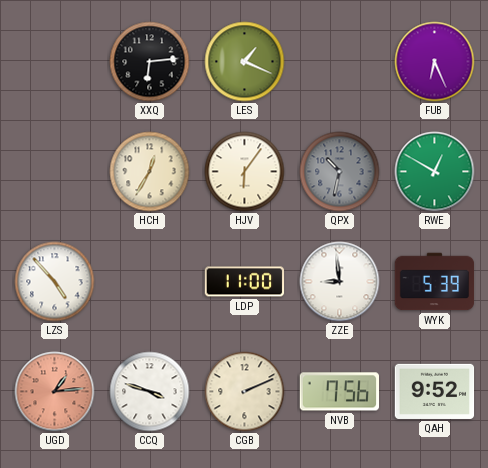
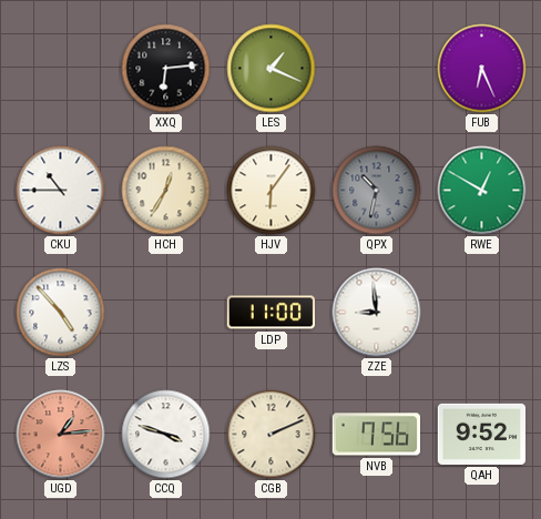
CKU: none -> 10:45 (61, 191)
WYK: 5:39 -> none (435, 282)
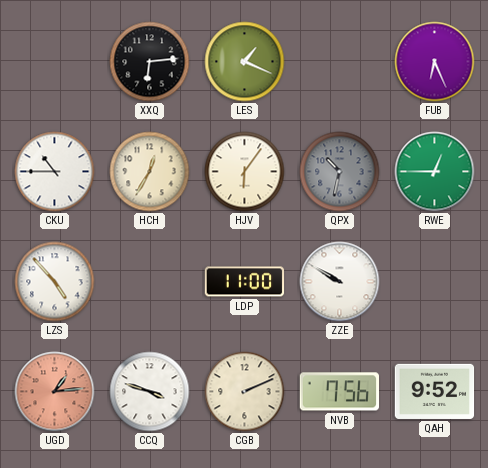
RWE: 12:50 -> 12:45 (435, 172)
ZZE: 8:59 -> 9:50 (340, 282)
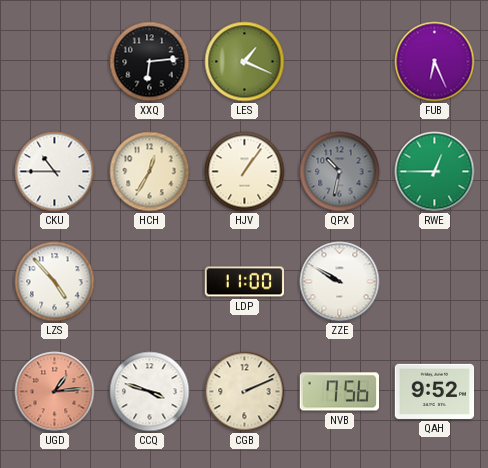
HJV: 6:06 -> 1:06 (245, 172)
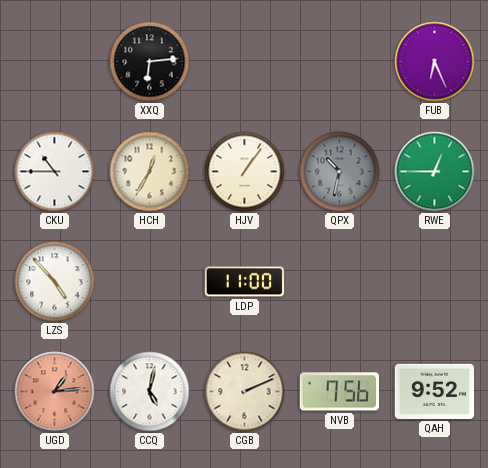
LES: 1:19 -> none (245, 62)
ZZE: 9:50 -> none (340, 282)
CCQ: 3:48 -> 5:02 (150, 392)
